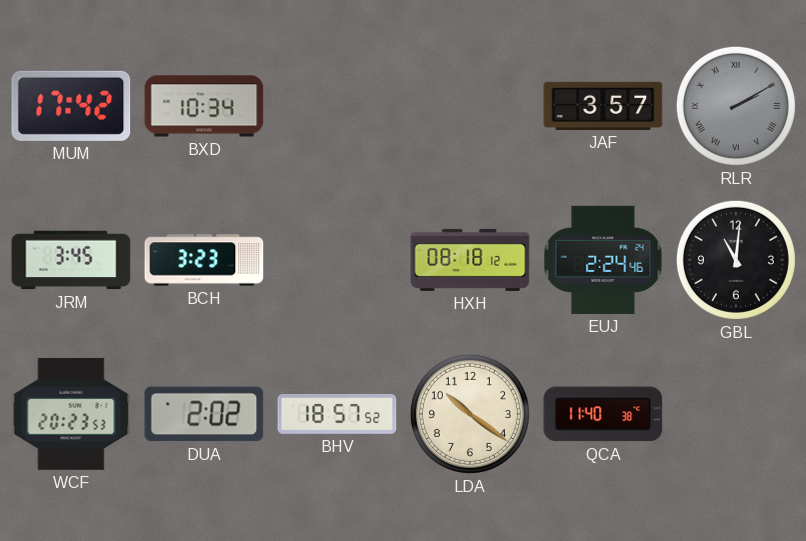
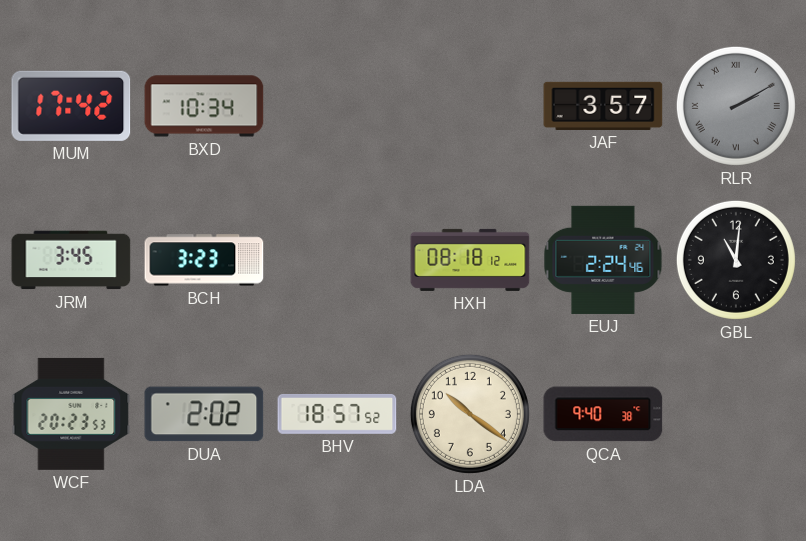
QCA: 11:40 -> 9:40 (603, 414)
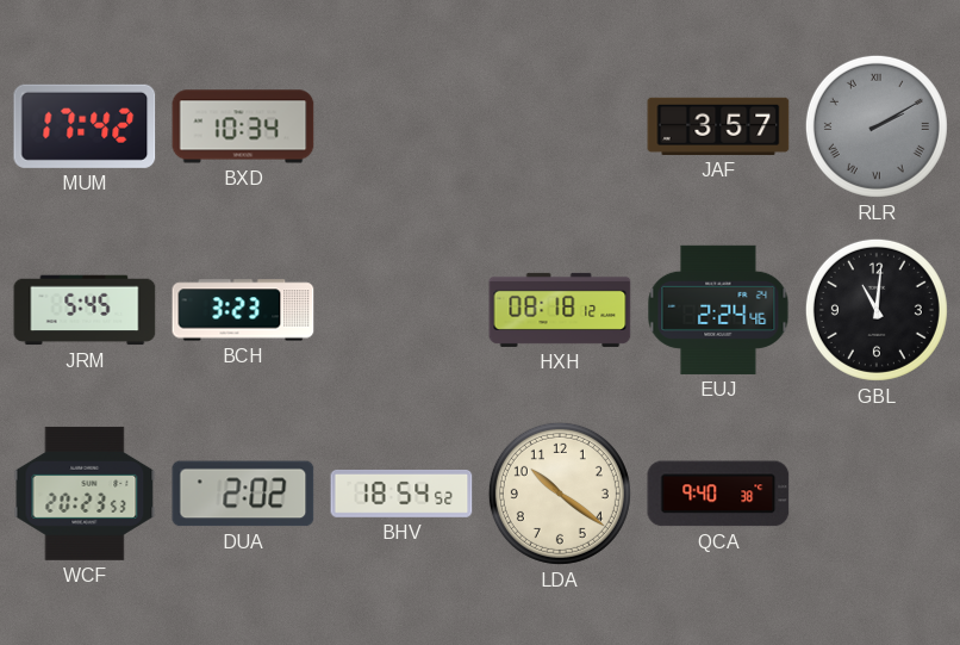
JRM: 3:45 -> 5:45 (85, 310)
BHV: 18:57 -> 18:54 (401, 494)
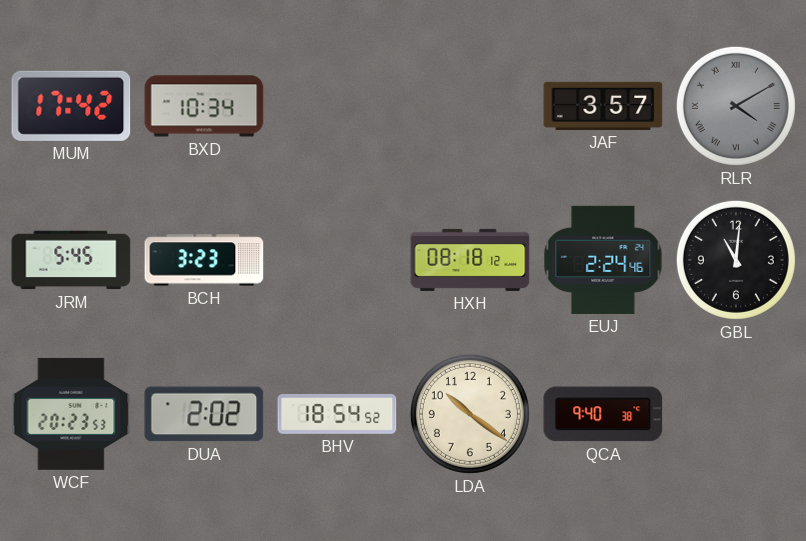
RLR: 2:10 -> 4:10 (736, 106)
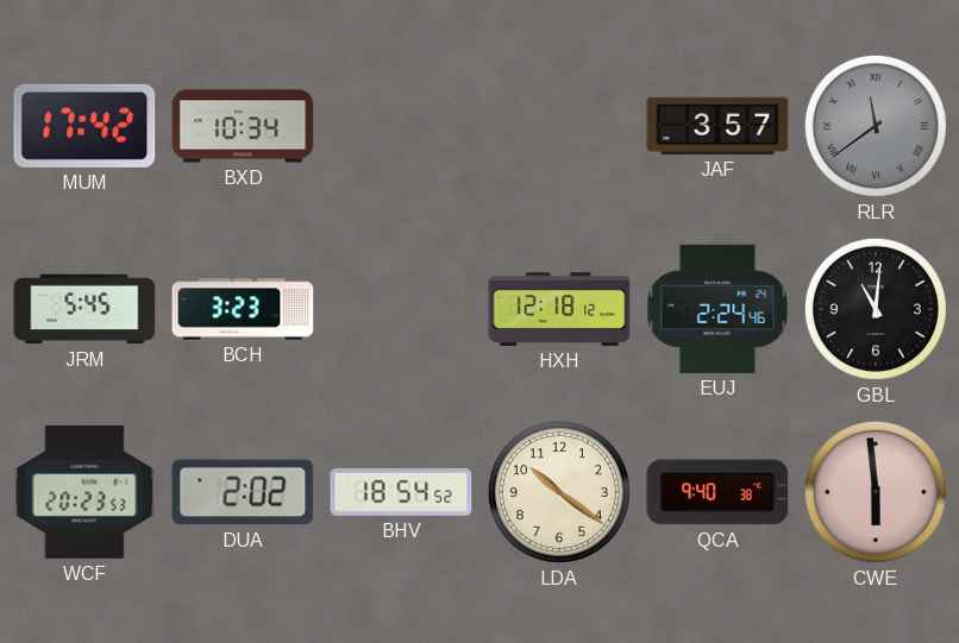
RLR: 4:10 -> 11:39 (876, 126)
HXH: 08:18 -> 12:18 (559, 309)
CWE: none -> 5:59 (876, 492)
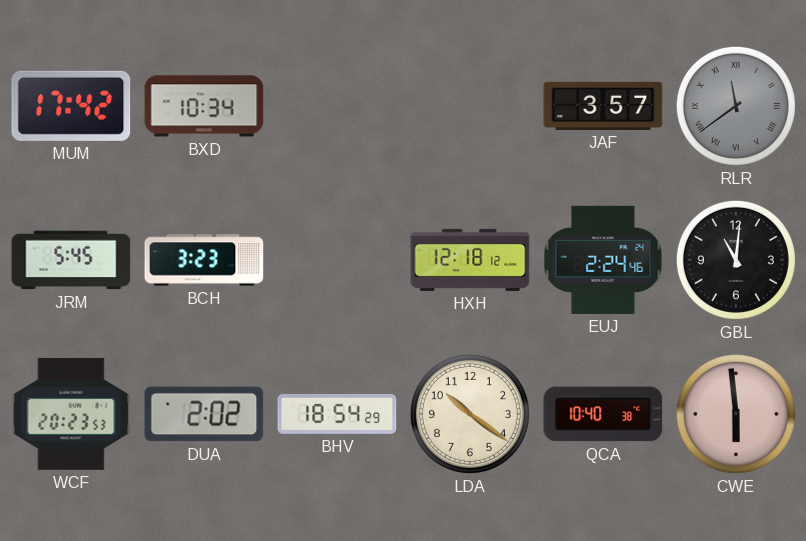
BHV: 18:54:52 -> 18:54:29 (337, 414)
QCA: 9:40 -> 10:40 (603, 414)
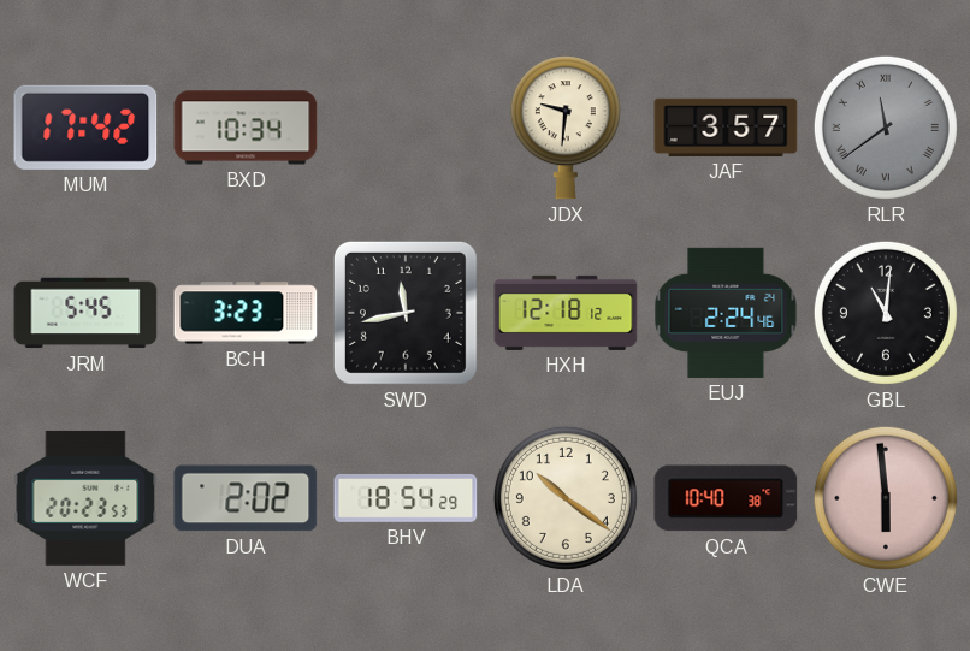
JDX: none -> 9:31 (566, 128)
SWD: none -> 11:43 (406, 313)
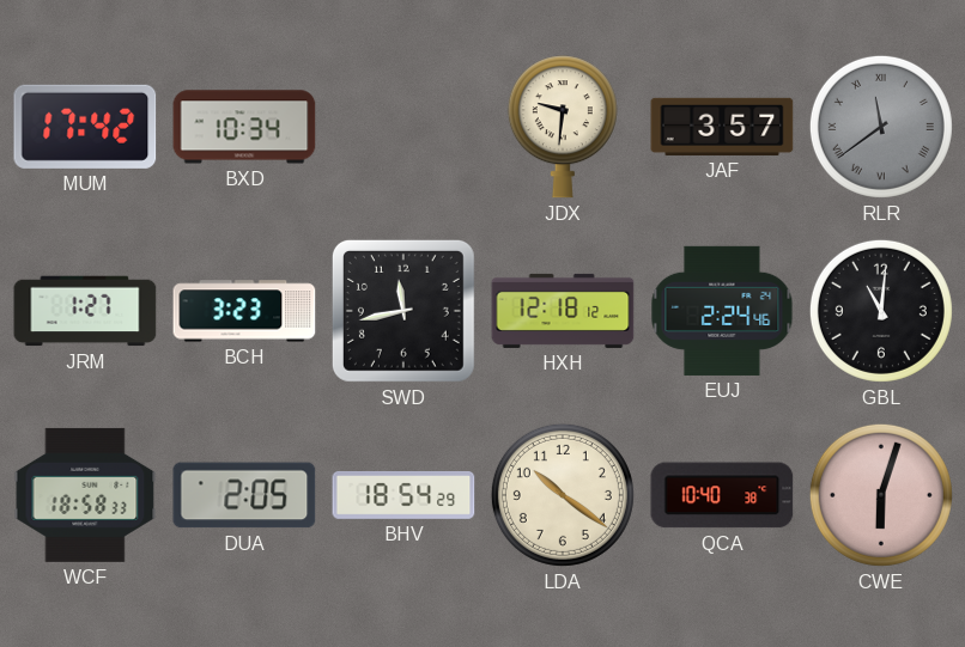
JRM: 5:45 -> 1:27 (85, 311)
WCF: 20:23 -> 18:58 (85, 495)
DUA: 2:02 -> 2:05 (244, 495)
CWE: 5:59 -> 6:03 (881, 495)
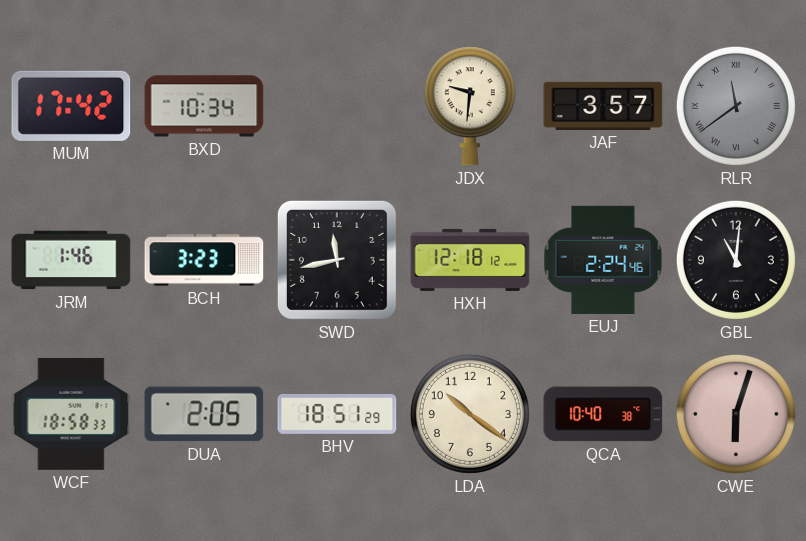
JRM: 1:27 -> 1:46 (71, 260)
BHV: 18:54 -> 18:51 (337, 414)
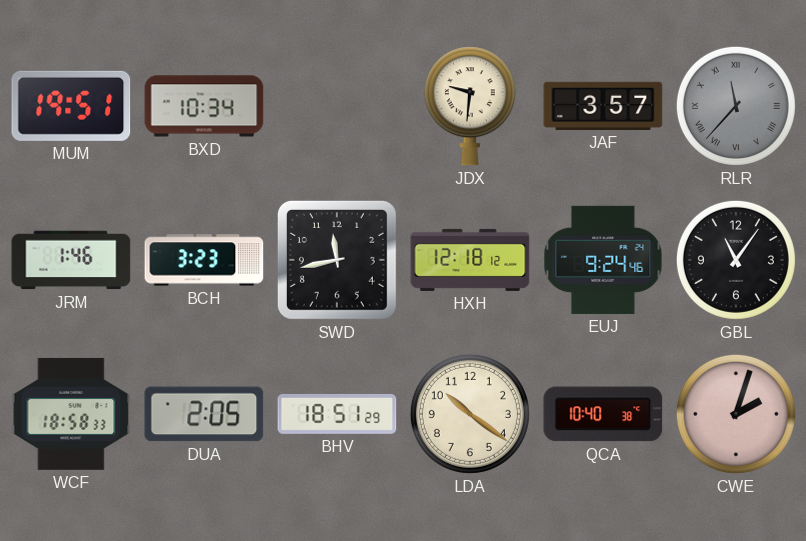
MUM: 17:42 -> 19:51 (71, 106)
RLR: 11:39 -> 11:37 (736, 106)
EUJ: 2:24 -> 9:24 (603, 260)
GBL: 11:01 -> 11:06 (736, 260)
CWE: 6:03 -> 2:03 (736, 414)
